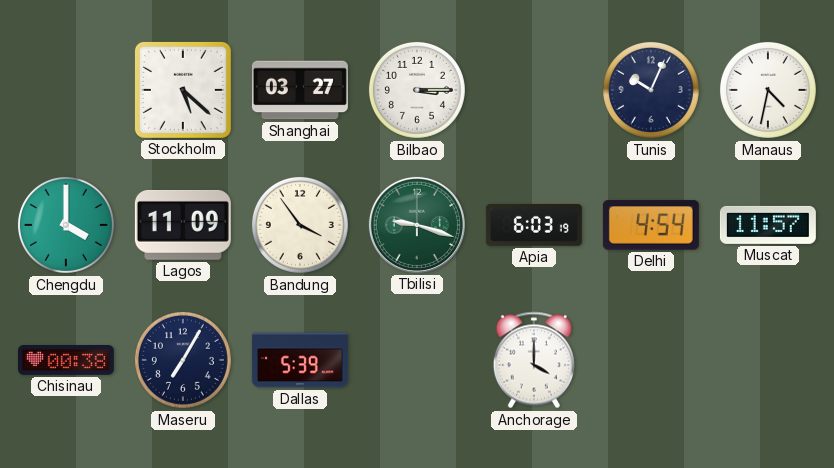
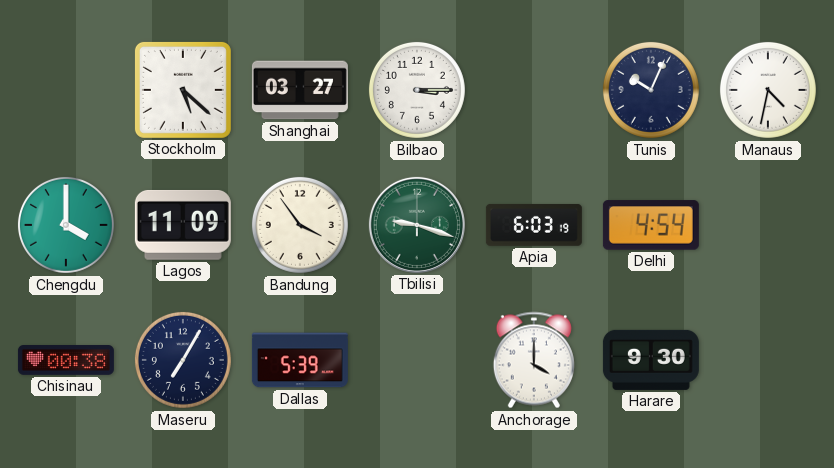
Muscat: 11:57 -> none (768, 225)
Harare: none -> 9:30 (651, 360)
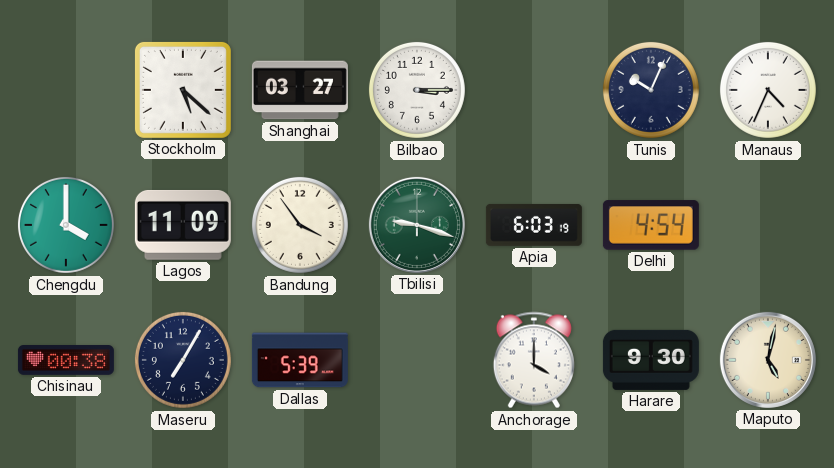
Manaus: 4:32 -> 4:34 (768, 90)
Maputo: none -> 5:02 (768, 360)
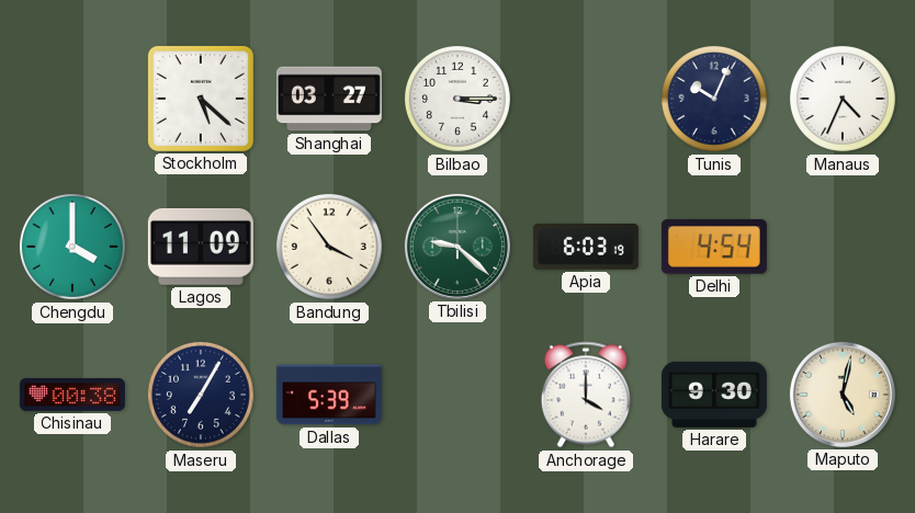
Tbilisi: 9:18 -> 9:22 (457, 247)
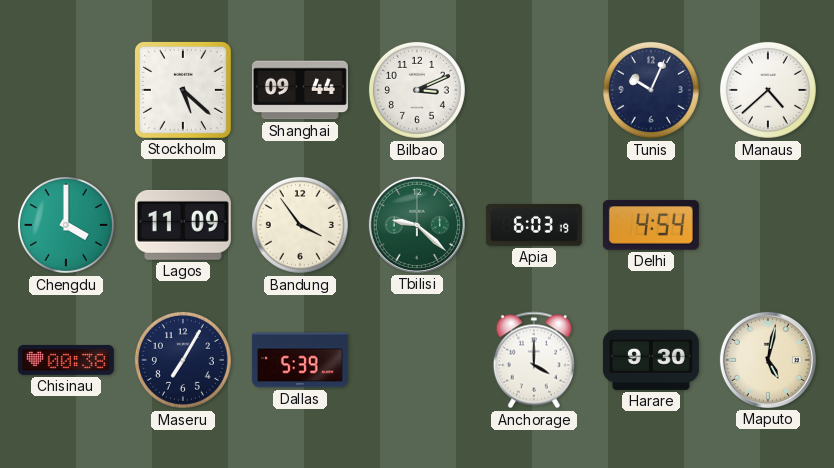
Shanghai: 03:27 -> 09:44 (300, 90)
Bilbao: 3:15 -> 3:11 (417, 90)
Manaus: 4:34 -> 4:38 (768, 90)
